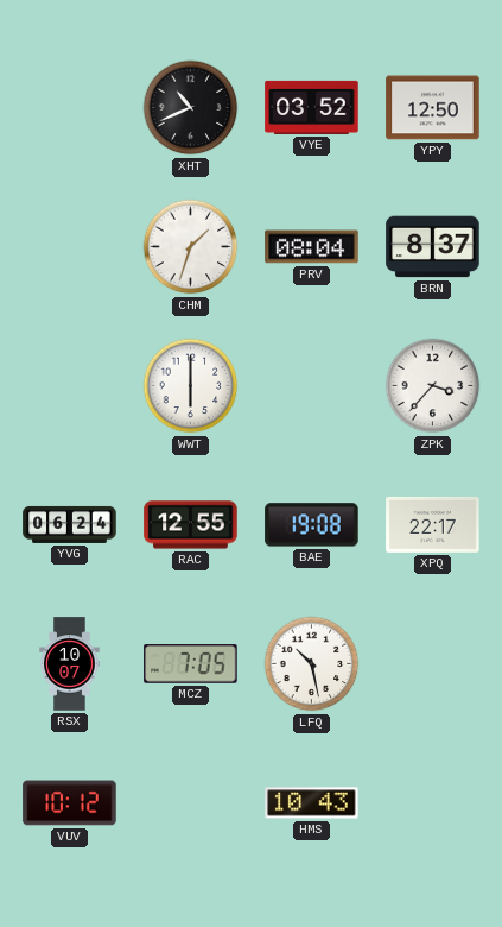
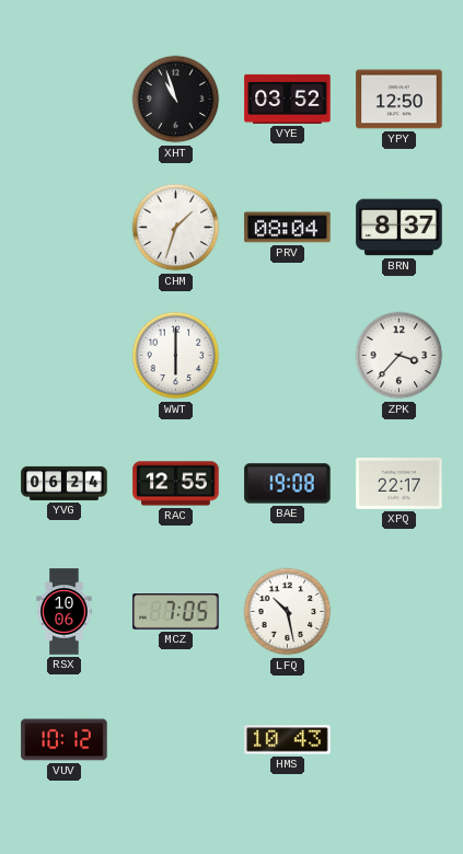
XHT: 10:41 -> 10:57 (176, 100)
RSX: 10:07 -> 10:06 (65, 612)
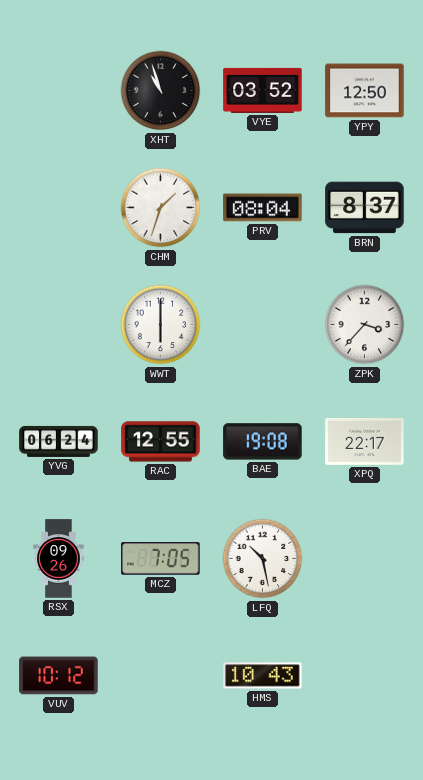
RSX: 10:06 -> 09:26 (59, 559)
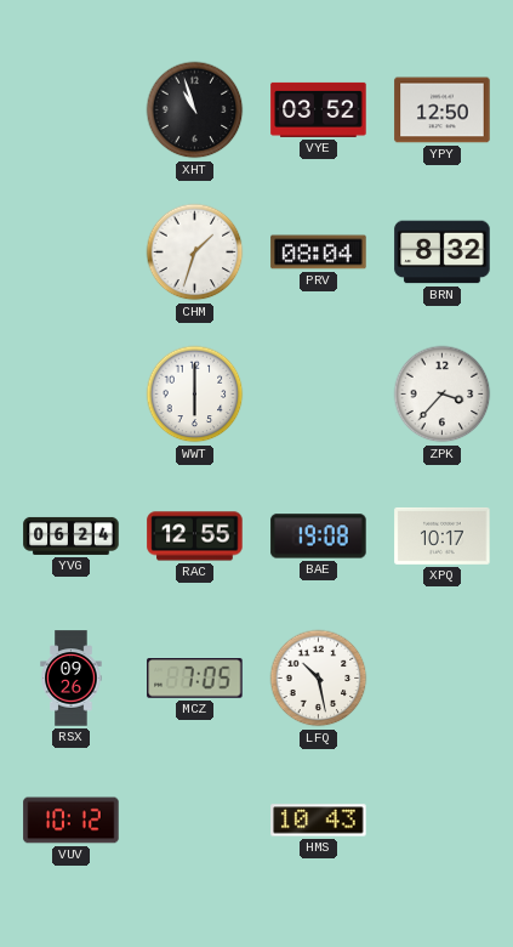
BRN: 8:37 -> 8:32 (443, 253)
XPQ: 22:17 -> 10:17 (443, 535)
